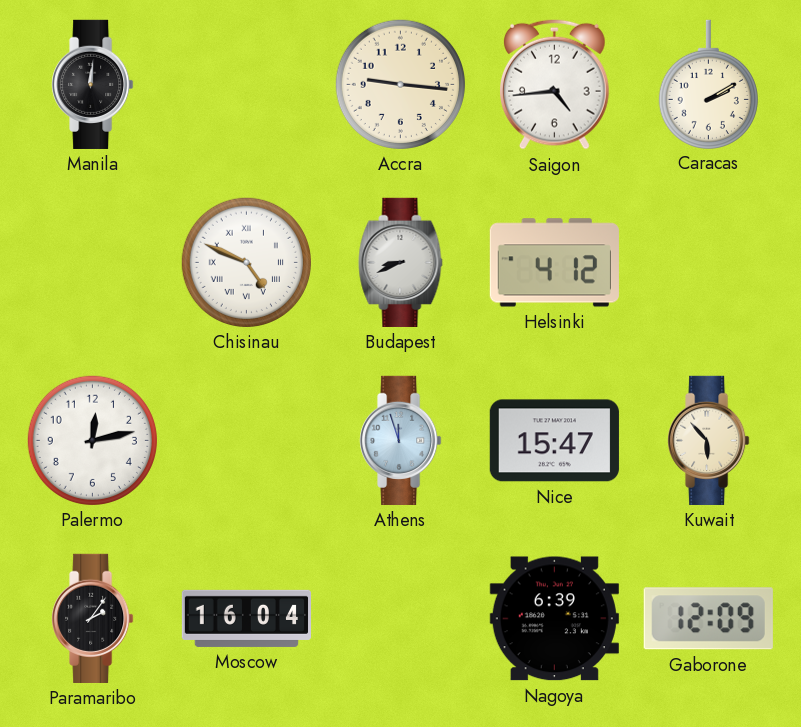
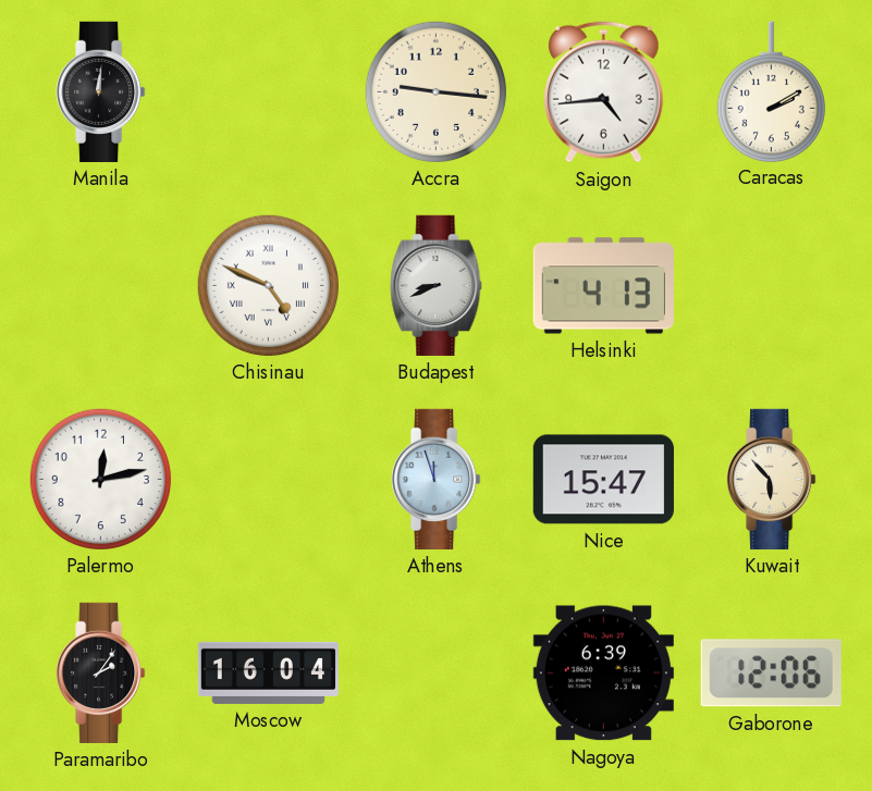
Helsinki: 4:12 -> 4:13 (603, 286)
Gaborone: 12:09 -> 12:06 (771, 673)
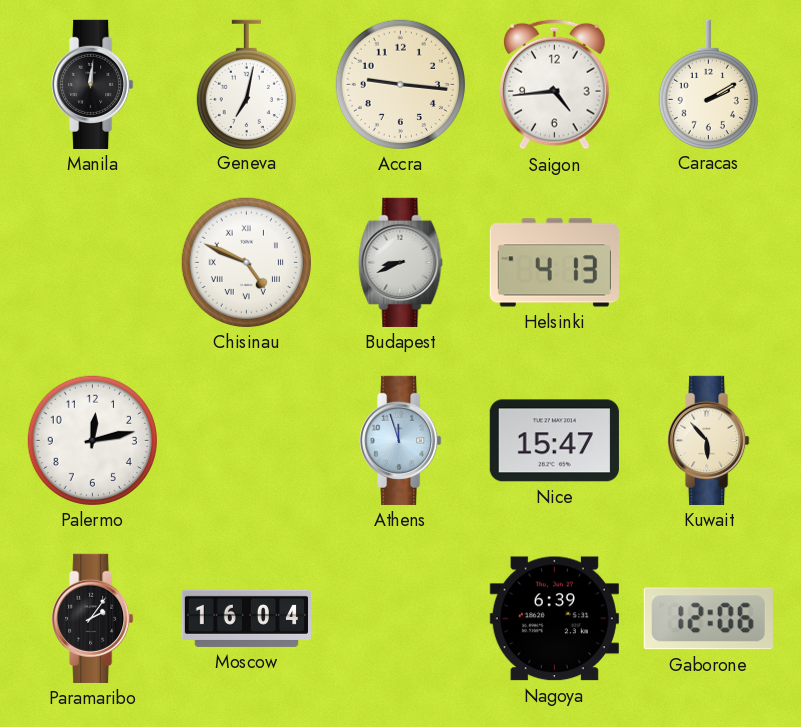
Geneva: none -> 7:02 (246, 84)
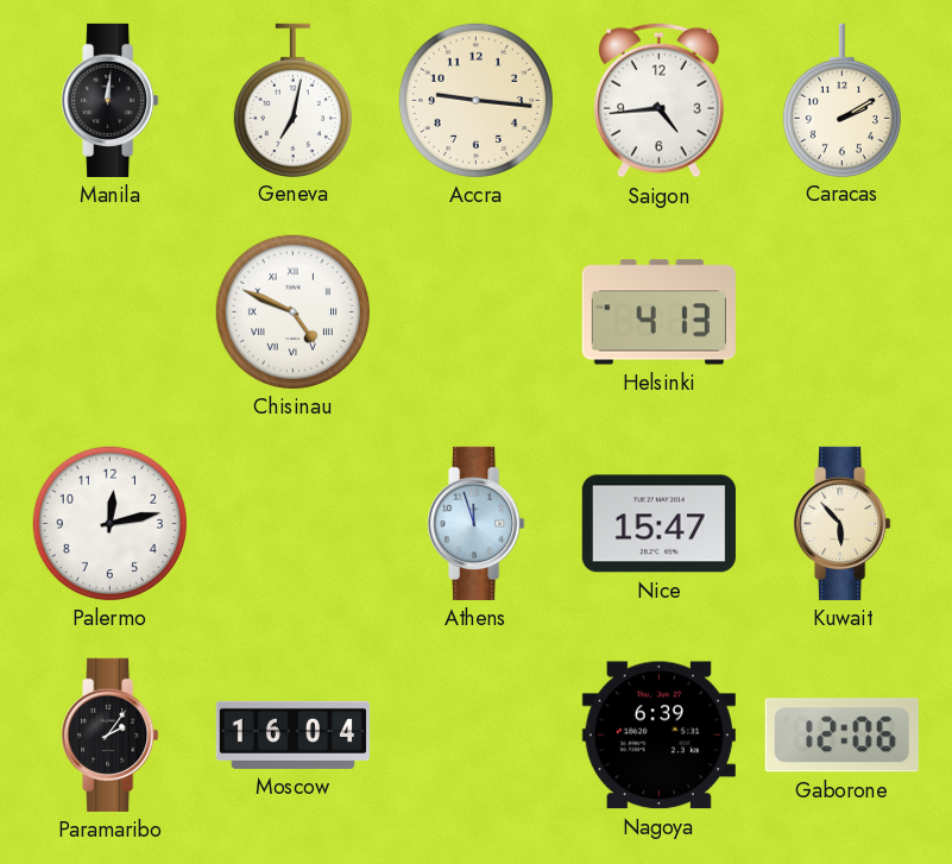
Budapest: 8:41 -> none (401, 262)
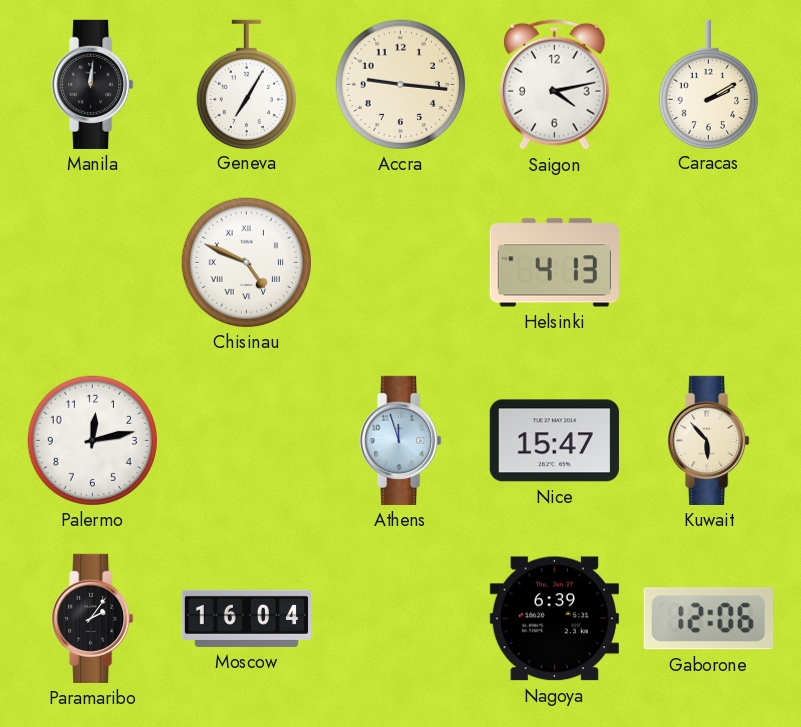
Geneva: 7:02 -> 7:05 (246, 84)
Saigon: 4:44 -> 4:13 (555, 84)
